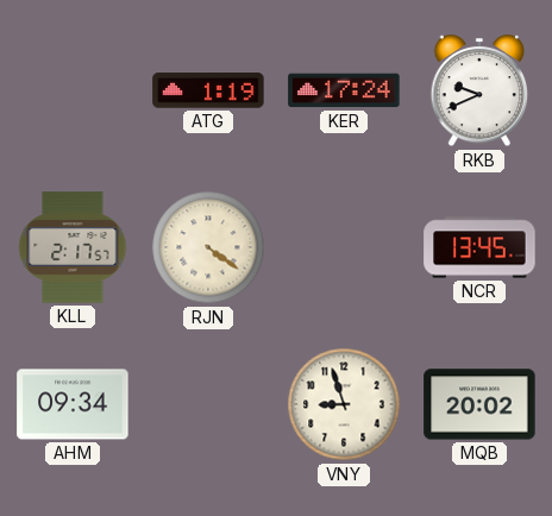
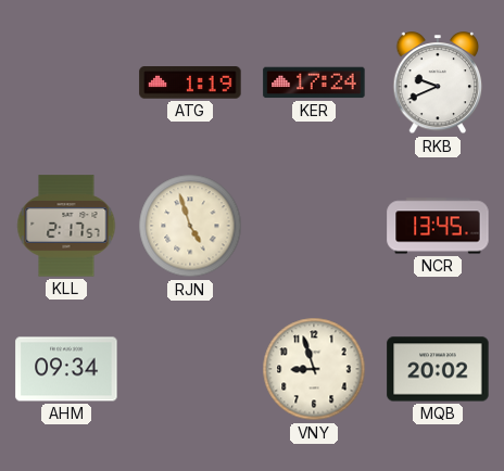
RJN: 4:21 -> 4:57 (190, 226)
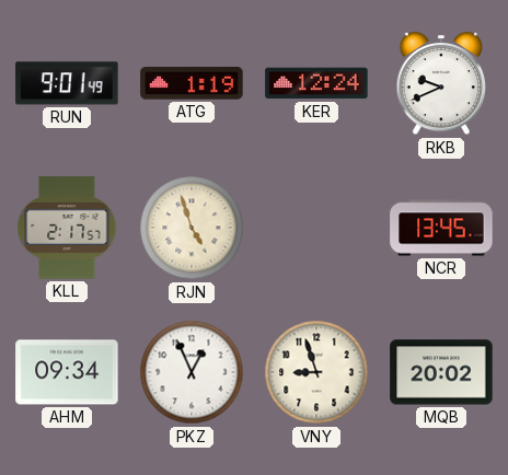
RUN: none -> 9:01 (67, 83)
KER: 17:24 -> 12:24 (316, 83)
PKZ: none -> 12:56 (192, 372)
